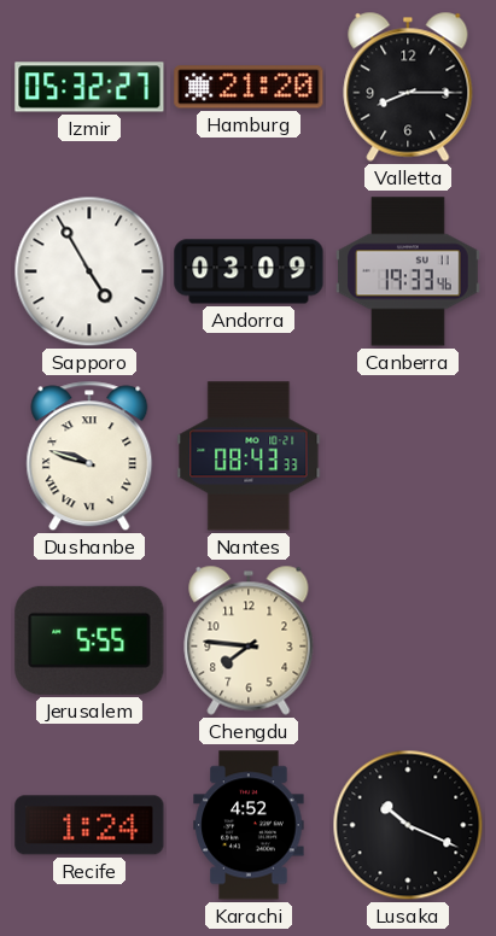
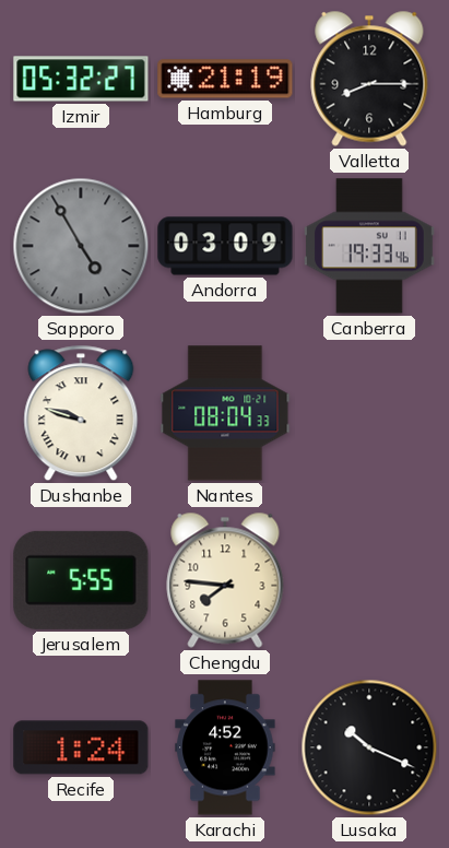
Hamburg: 21:20 -> 21:19 (225, 79)
Sapporo dial: white -> grey (81, 246)
Nantes: 08:43 -> 08:04 (225, 413)
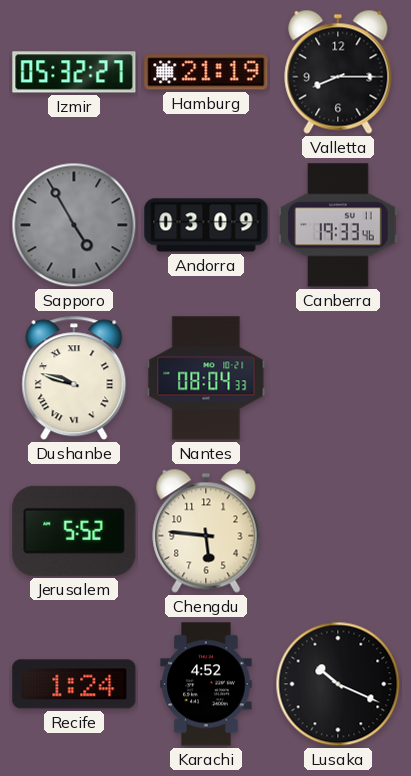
Jerusalem: 5:55 -> 5:52 (74, 531)
Chengdu: 7:46 -> 5:46 (206, 531)
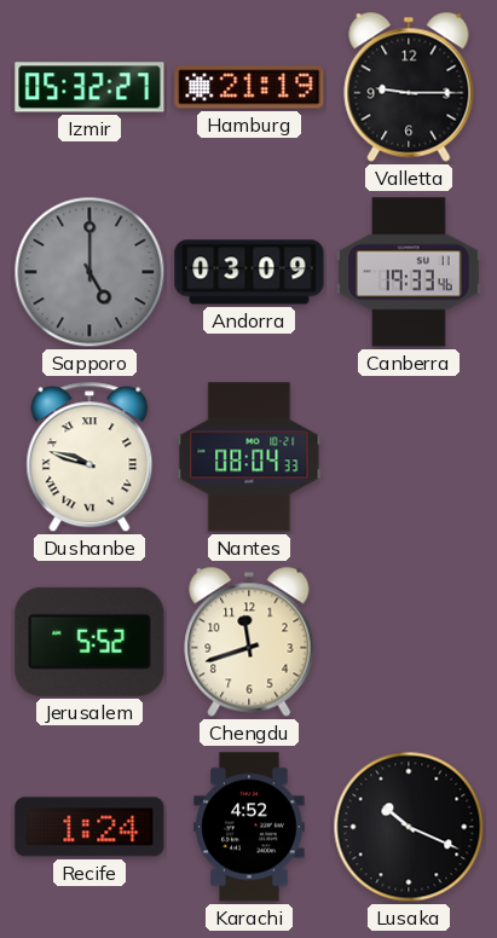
Valletta: 8:15 -> 9:15 (409, 87)
Sapporo: 4:55 -> 5:00 (89, 272)
Chengdu: 5:46 -> 11:42 (249, 642)
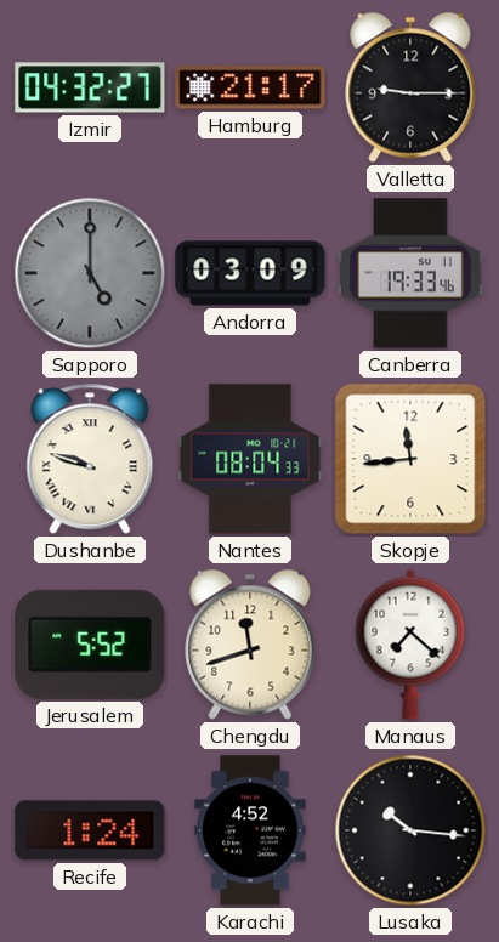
Izmir: 05:32 -> 04:32 (90, 87)
Hamburg: 21:19 -> 21:17 (250, 87)
Skopje: none -> 11:44 (410, 459)
Manaus: none -> 7:22 (410, 645)
Lusaka: 10:19 -> 10:16 (410, 830)
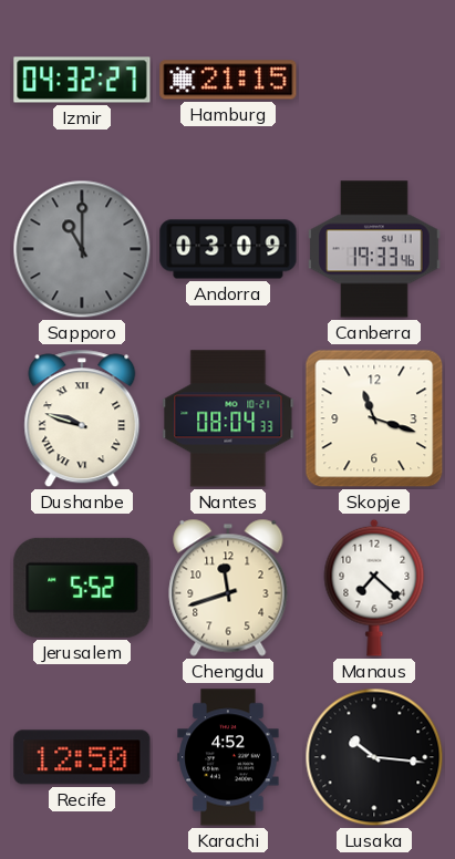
Hamburg: 21:17 -> 21:15 (228, 80)
Valletta: 9:15 -> none (410, 87)
Sapporo: 5:00 -> 11:00 (82, 249)
Skopje: 11:44 -> 11:18 (374, 418)
Recife: 1:24 -> 12:50 (82, 757)
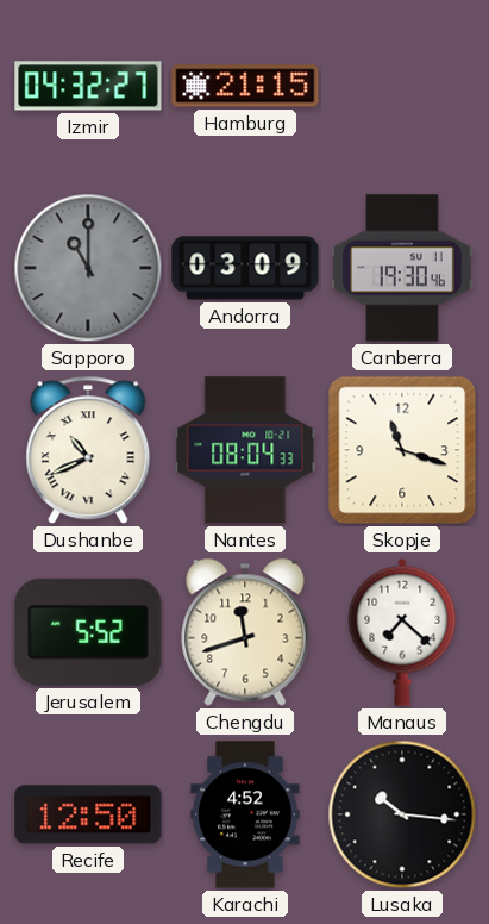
Canberra: 19:33 -> 19:30 (403, 268)
Dushanbe: 9:48 -> 10:41 (88, 450)
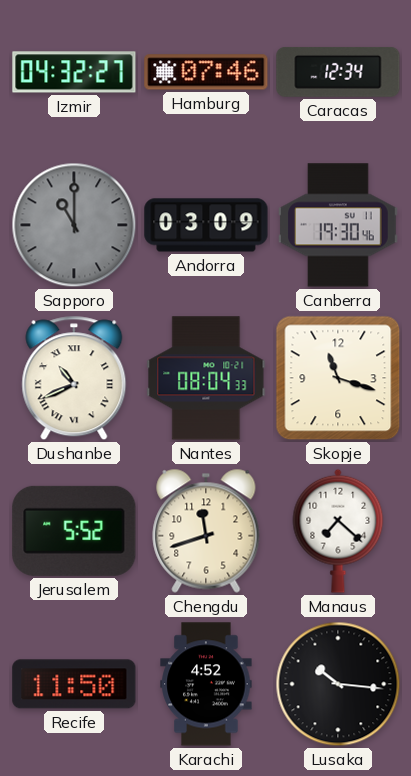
Hamburg: 21:15 -> 07:46 (206, 72)
Caracas: none -> 12:34 (338, 72)
Recife: 12:50 -> 11:50 (74, 684)
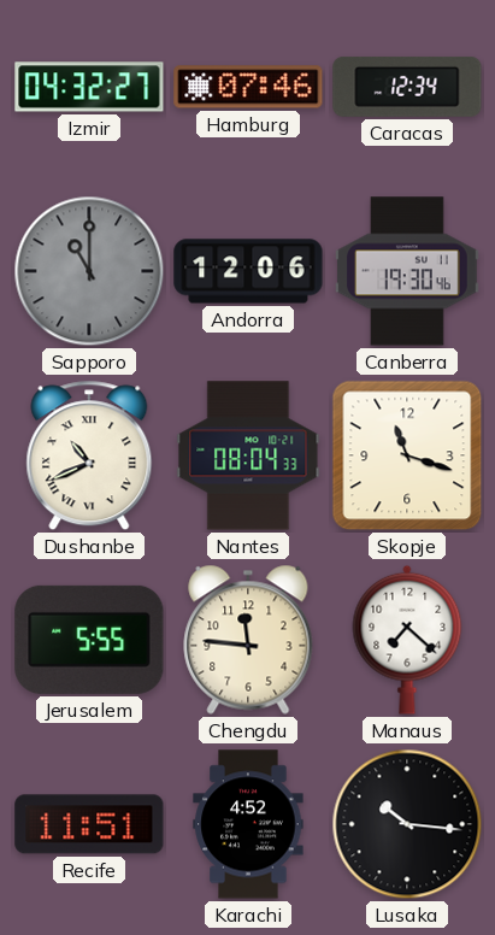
Andorra: 03:09 -> 12:06 (248, 271)
Jerusalem: 5:52 -> 5:55 (89, 640)
Chengdu: 11:42 -> 11:46 (248, 640)
Recife: 11:50 -> 11:51 (89, 824)
